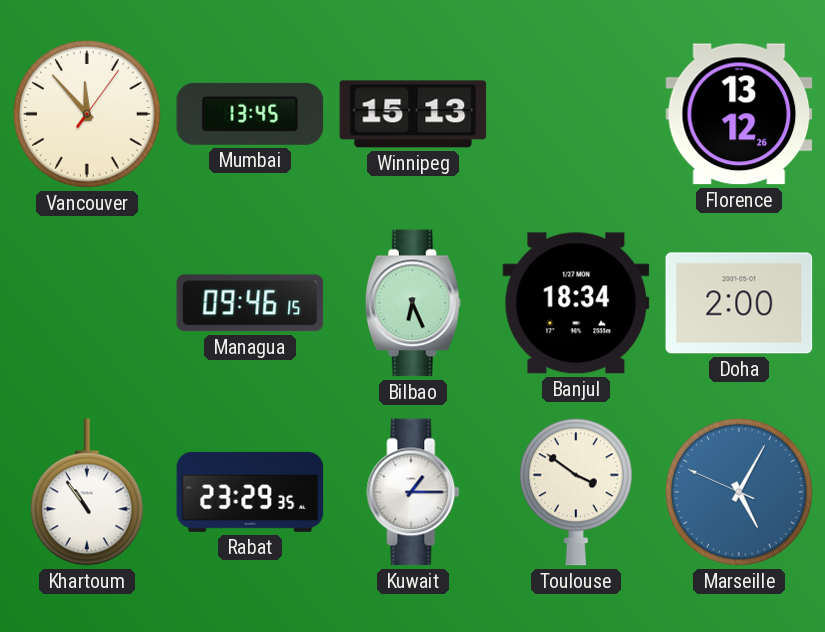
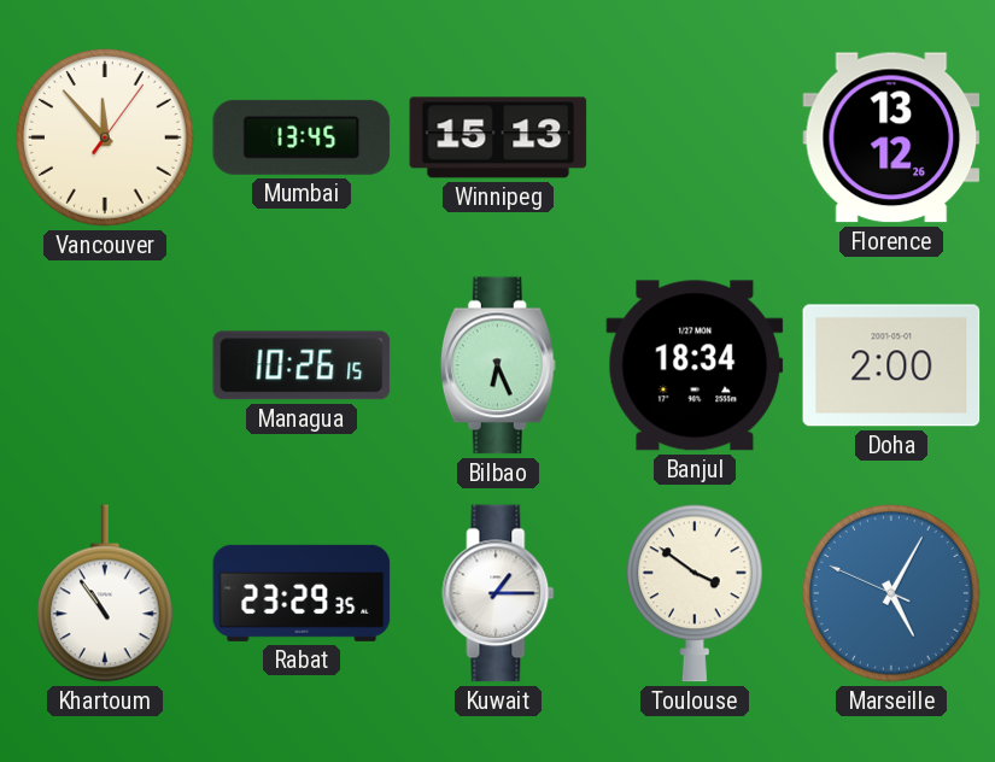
Managua: 09:46 -> 10:26 (302, 365)
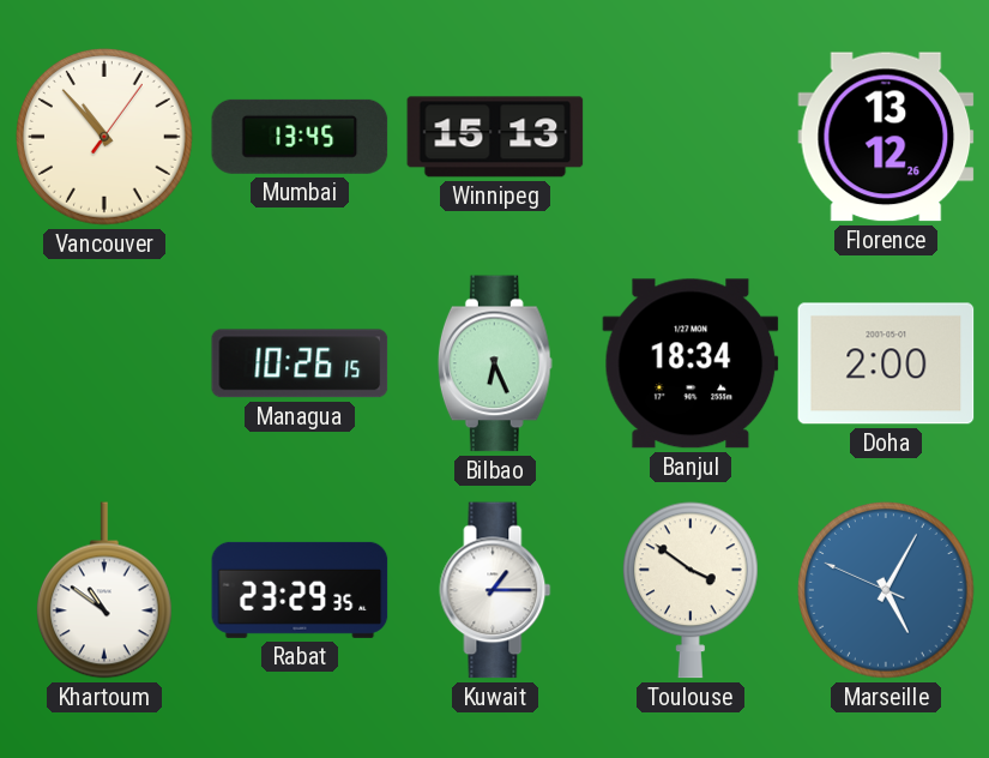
Vancouver: 11:53 -> 10:53 (105, 138)
Khartoum: 10:54 -> 10:51 (104, 590)
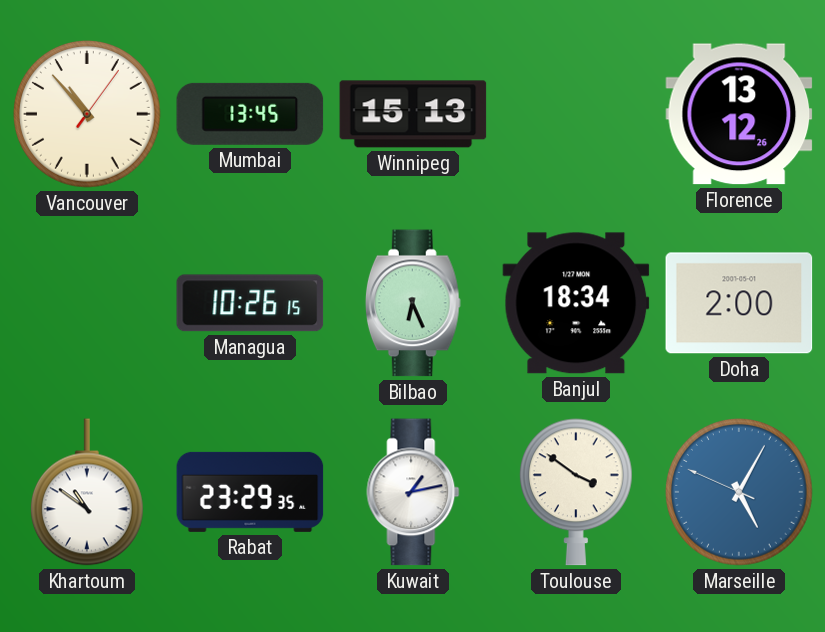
Kuwait: 1:15 -> 1:13 (413, 492)
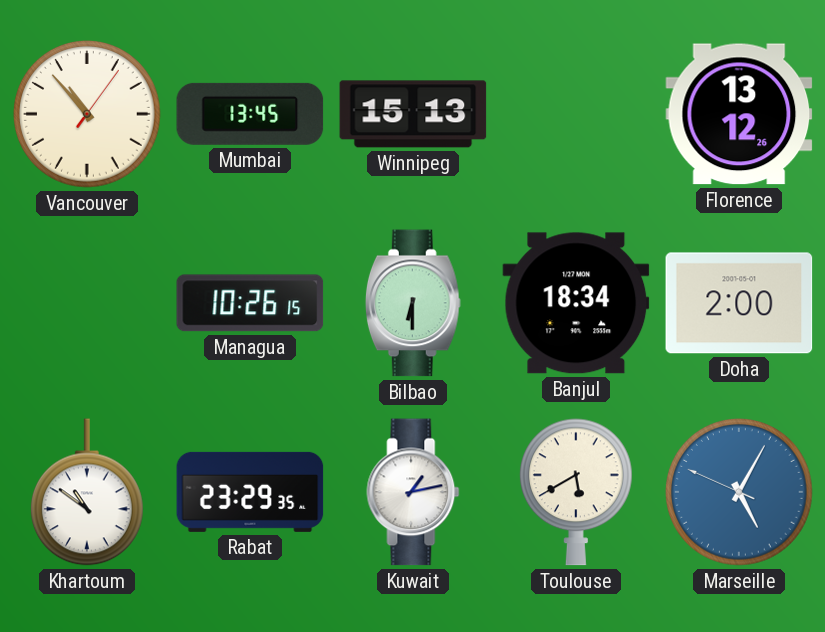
Bilbao: 6:26 -> 6:30 (413, 303)
Toulouse: 3:51 -> 5:40 (576, 492)
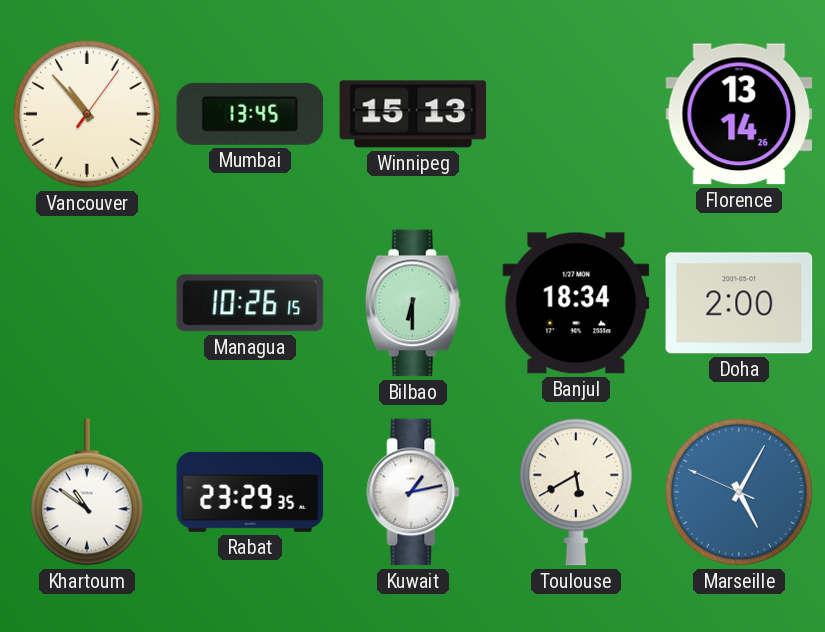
Florence: 13:12 -> 13:14 (739, 114)
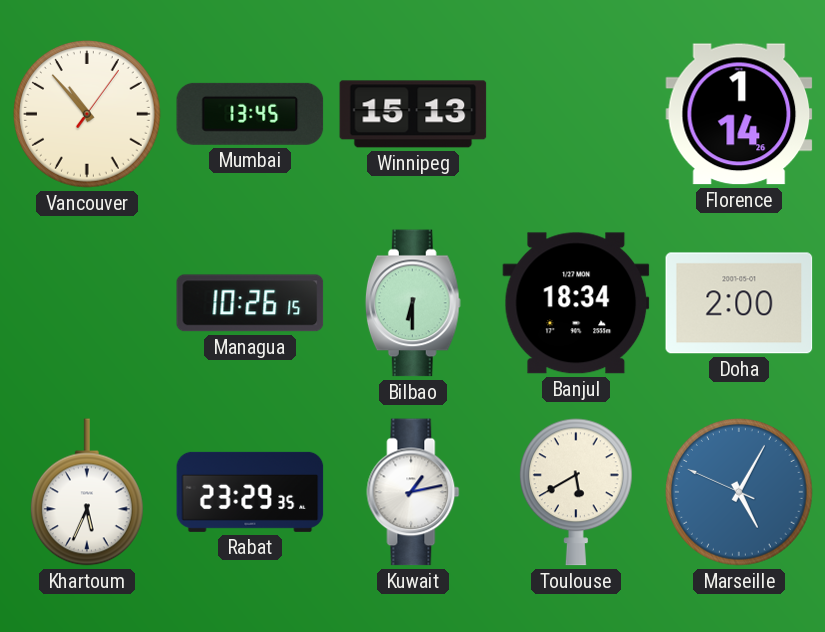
Florence: 13:14 -> 1:14 (739, 114)
Khartoum: 10:51 -> 5:34 (87, 492)
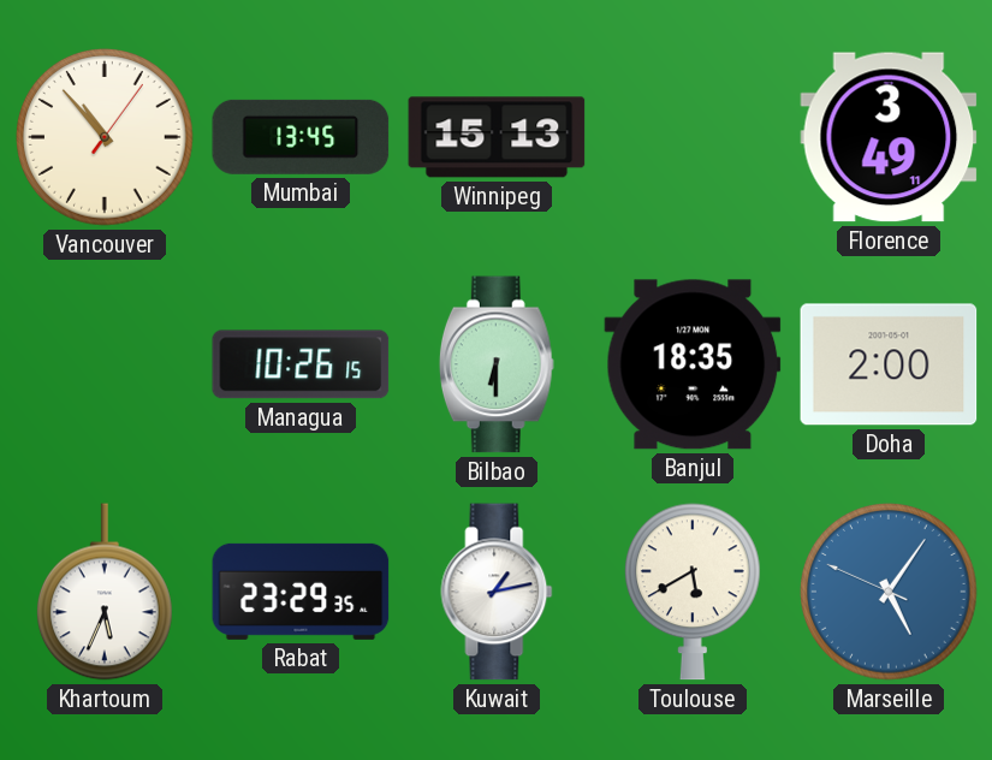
Florence: 1:14 -> 3:49 (889, 137)
Banjul: 18:34 -> 18:35 (693, 364)
Marseille: 5:04 -> 5:05 (890, 593)
